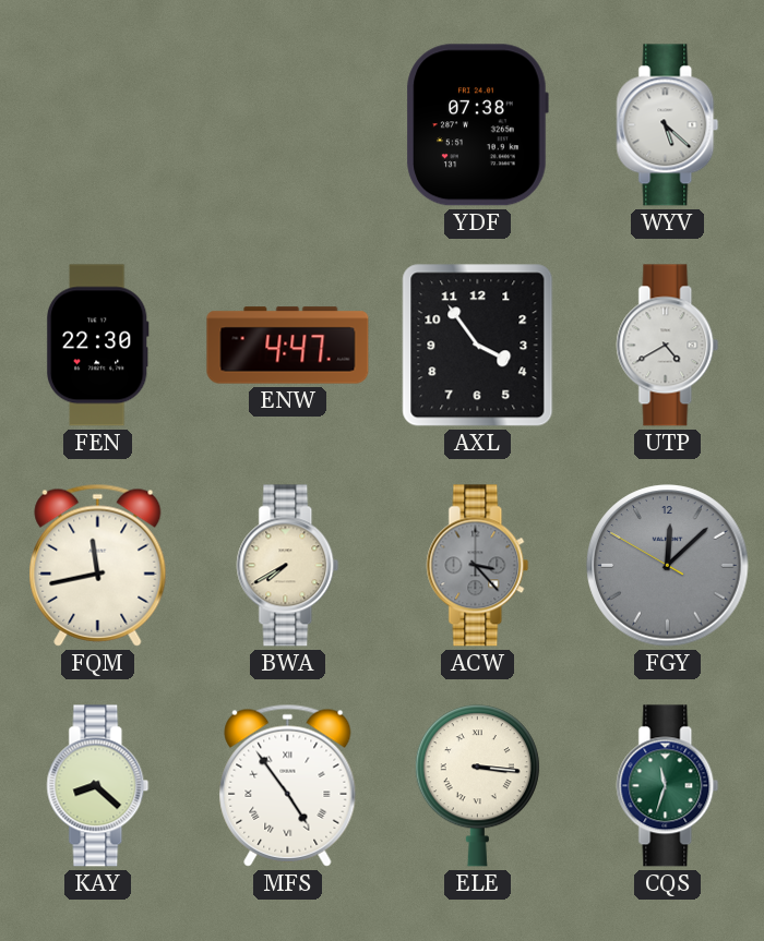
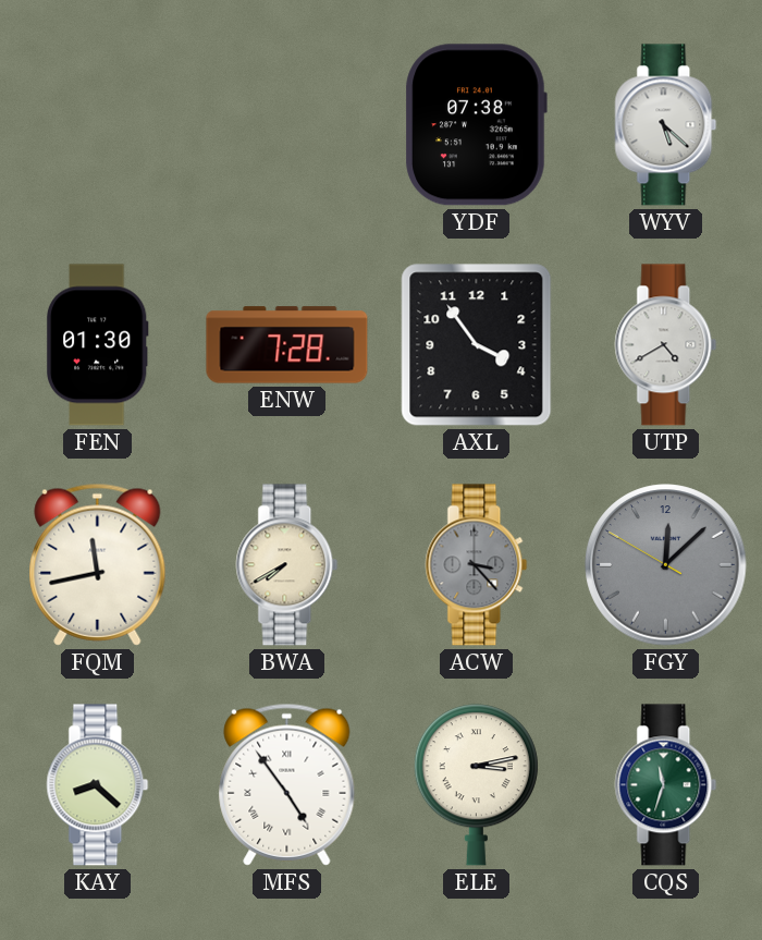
FEN: 22:30 -> 01:30 (97, 345)
ENW: 4:47 -> 7:28 (287, 345)
ELE: 3:16 -> 3:13 (476, 785)
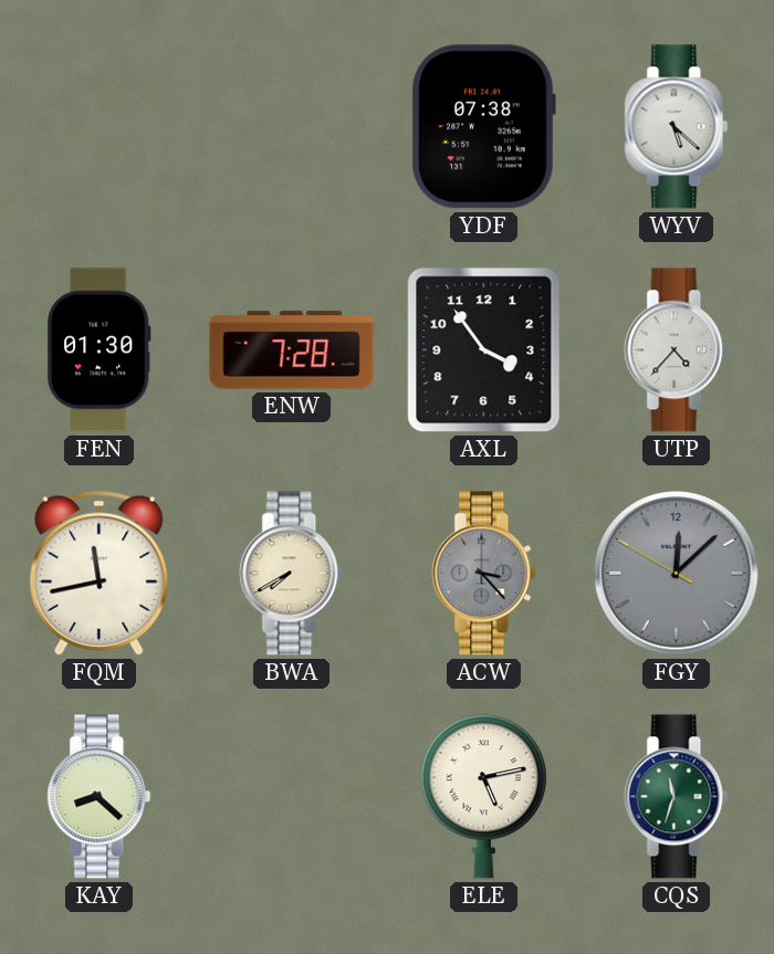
UTP: 4:40 -> 4:37 (677, 350)
MFS: 4:54 -> none (287, 784)
ELE: 3:13 -> 5:13 (483, 797)
